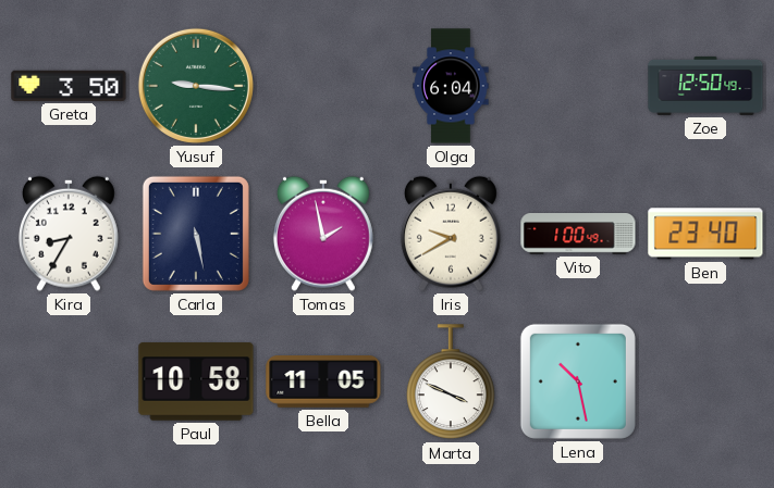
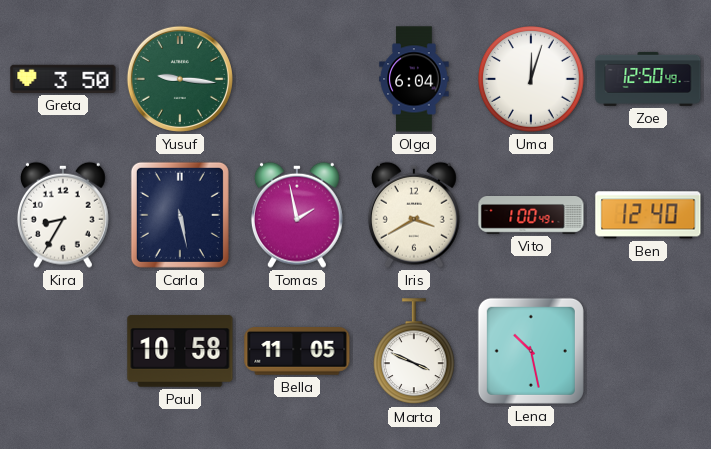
Uma: none -> 12:03 (532, 80)
Iris: 9:40 -> 3:40 (414, 215)
Ben: 23:40 -> 12:40 (648, 215)
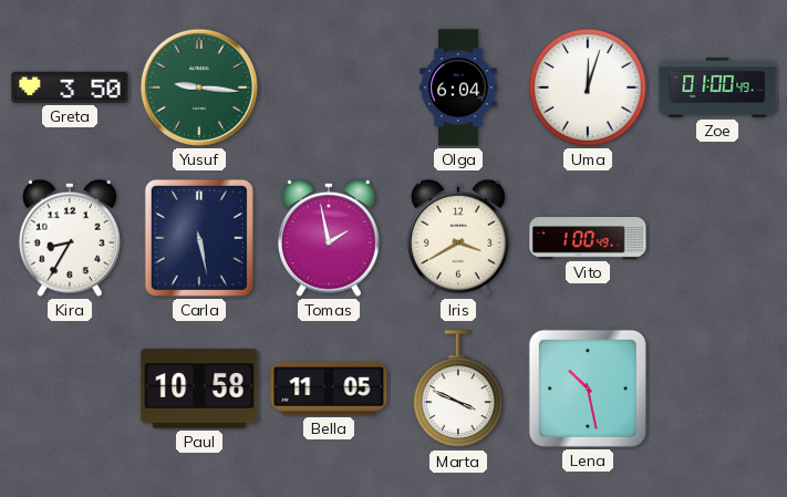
Zoe: 12:50 -> 01:00 (717, 87)
Ben: 12:40 -> none (648, 215)
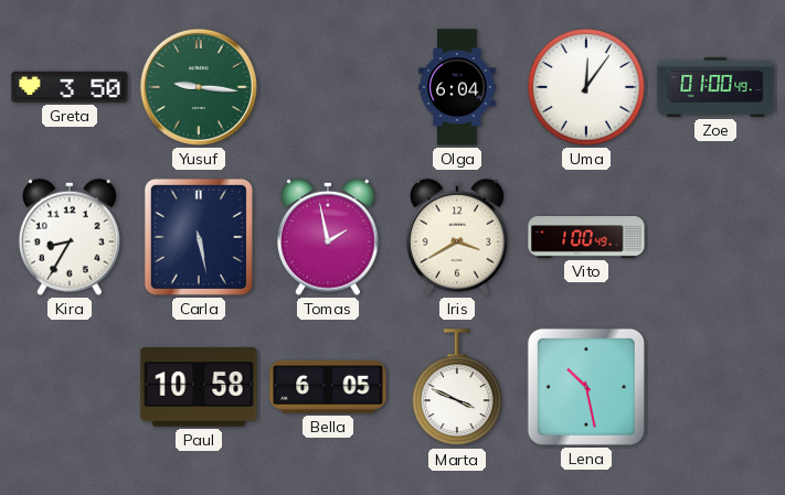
Uma: 12:03 -> 12:06 (587, 88)
Bella: 11:05 -> 6:05 (328, 388)
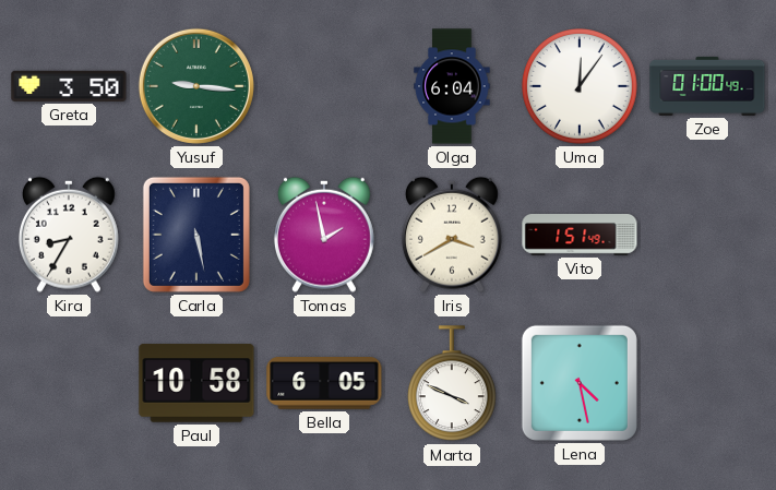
Vito: 1:00 -> 1:51 (580, 236)
Lena: 10:28 -> 4:28 (580, 383)
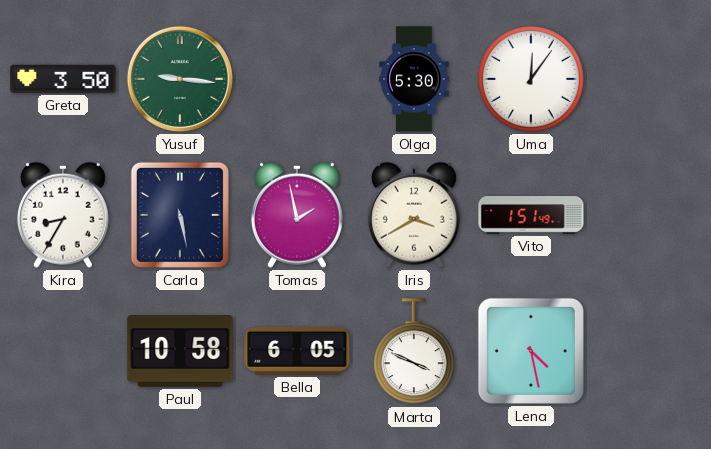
Olga: 6:04 -> 5:30 (414, 79)
Zoe: 01:00 -> none (707, 86)
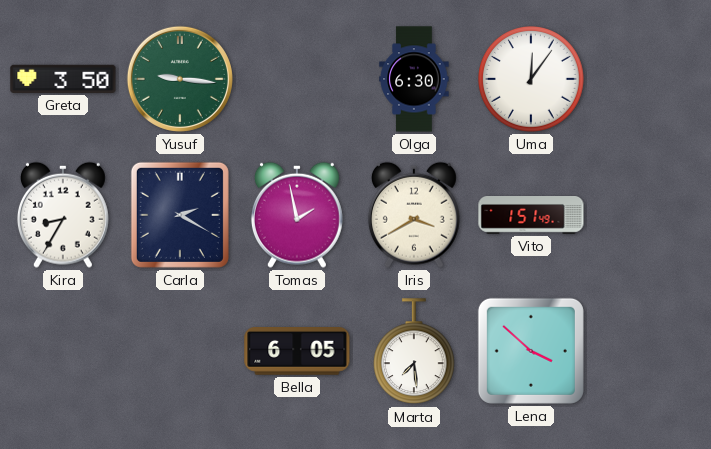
Olga: 5:30 -> 6:30 (414, 79)
Carla: 5:28 -> 2:20 (180, 215)
Paul: 10:58 -> none (180, 351)
Marta: 3:49 -> 7:29 (414, 352)
Lena: 4:28 -> 3:52 (531, 351)
